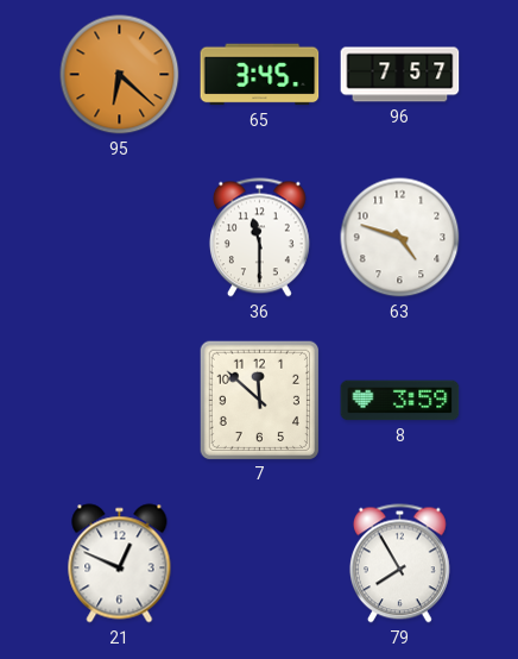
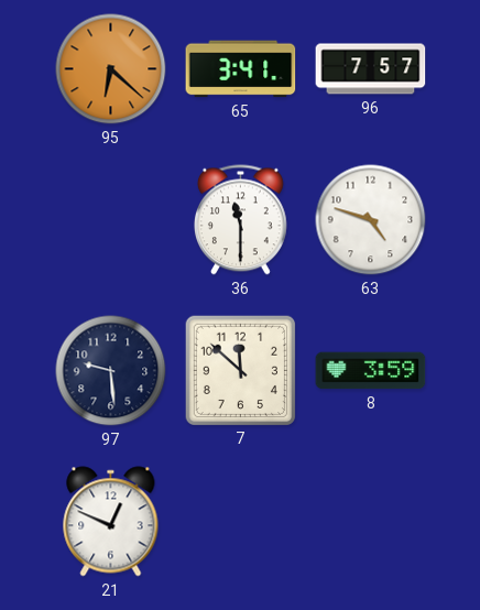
65: 3:45 -> 3:41 (241, 69)
97: none -> 9:29 (111, 371)
79: 7:55 -> none (399, 564)
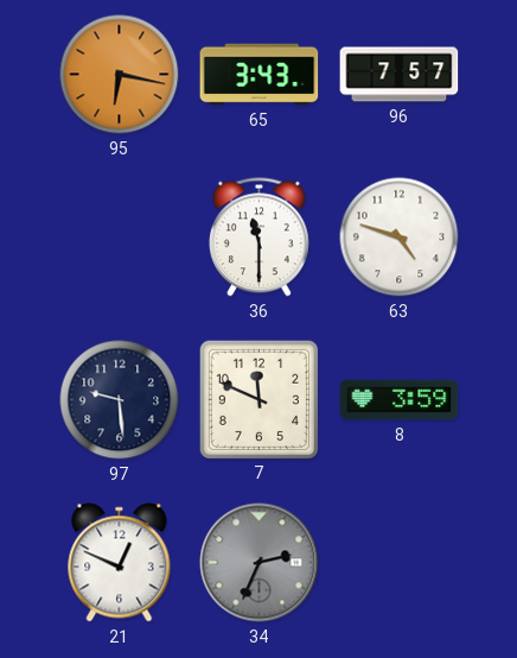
95: 6:22 -> 6:17 (120, 75)
65: 3:41 -> 3:43 (260, 75)
7: 11:52 -> 11:49 (258, 399)
34: none -> 2:34 (260, 563)
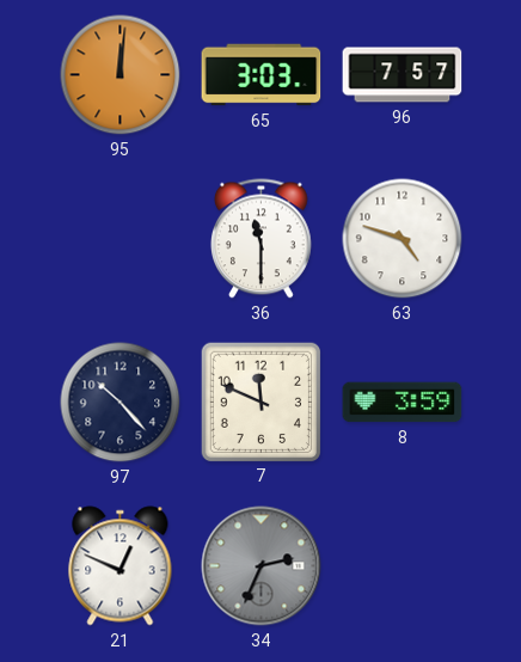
95: 6:17 -> 12:01 (121, 75)
65: 3:43 -> 3:03 (262, 75)
97: 9:29 -> 10:23 (121, 403)
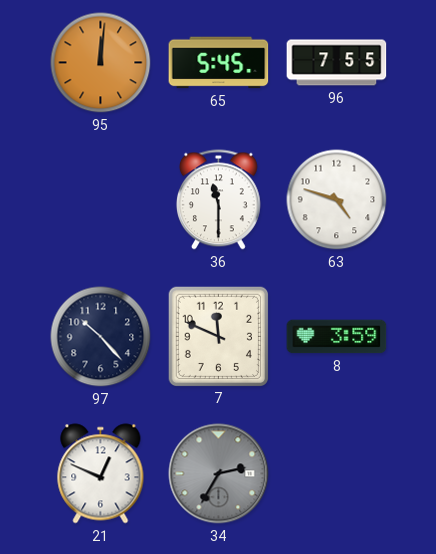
65: 3:03 -> 5:45 (219, 63)
96: 7:57 -> 7:55 (337, 63)
34: 2:34 -> 2:35 (219, 474)
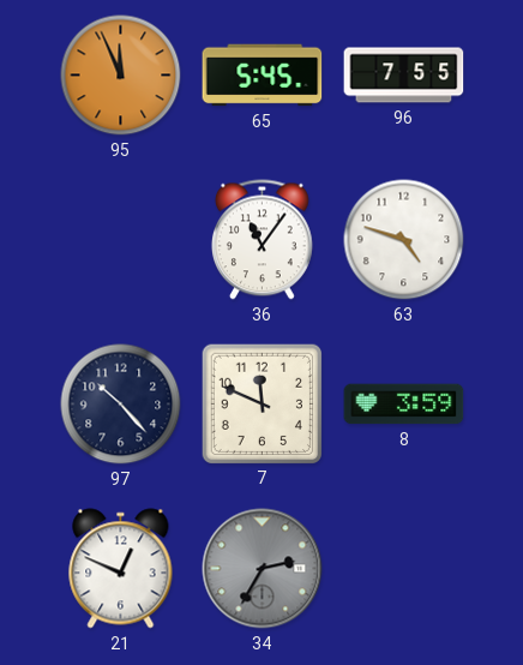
95: 12:01 -> 11:56 (121, 76)
36: 11:30 -> 11:06 (261, 240)
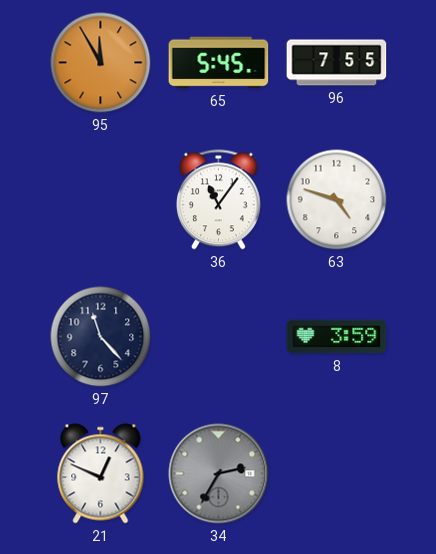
95: 11:56 -> 11:55 (101, 63)
97: 10:23 -> 11:23 (101, 337)
7: 11:49 -> none (261, 403)
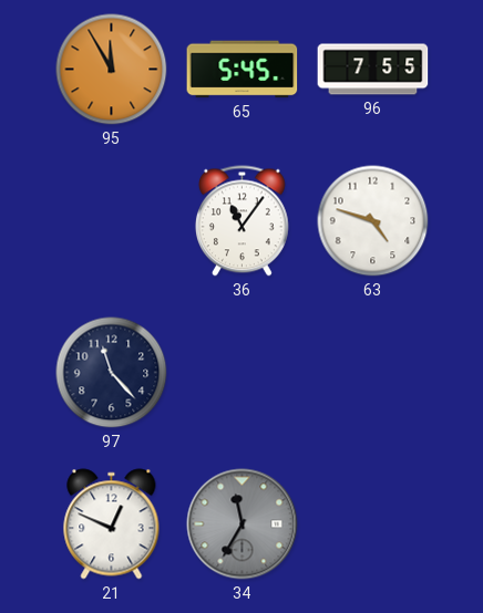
8: 3:59 -> none (337, 337)
34: 2:35 -> 11:35 (243, 524)
